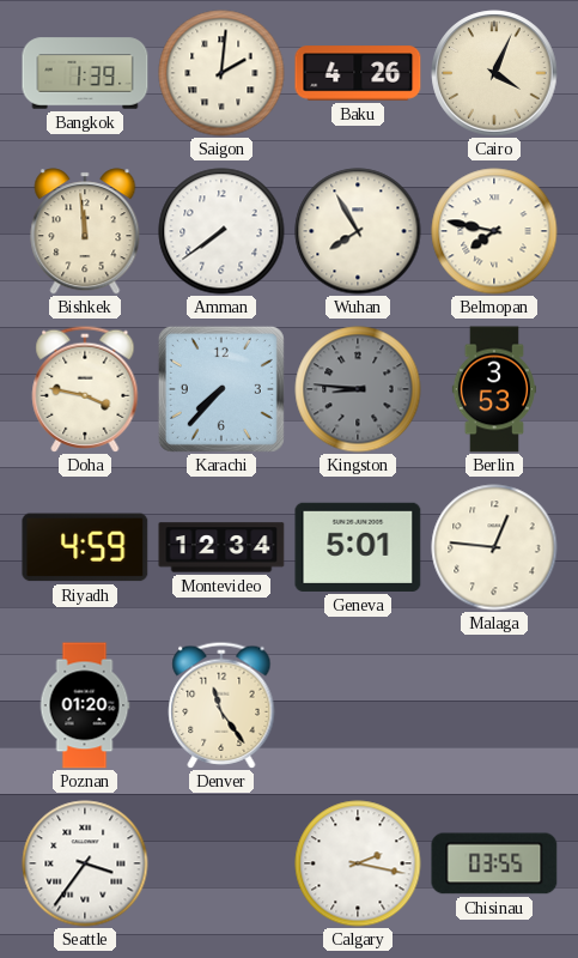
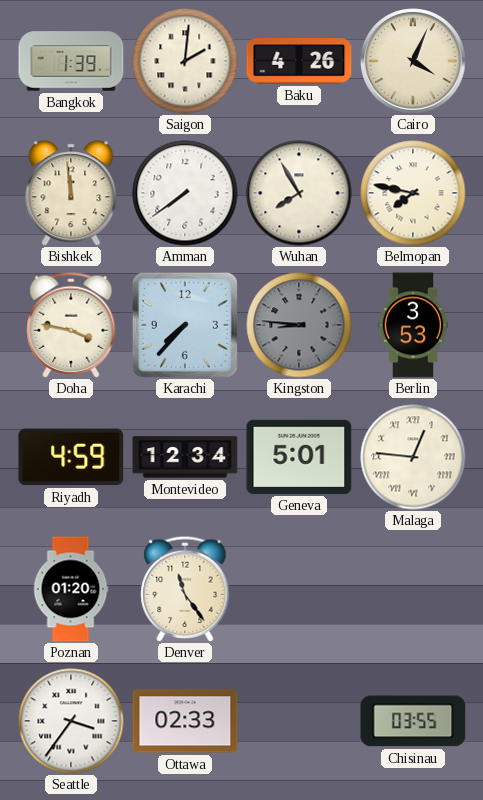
Malaga numerals: Arabic -> Roman (413, 457)
Ottawa: none -> 02:33 (185, 721)
Calgary: 2:17 -> none (358, 863)
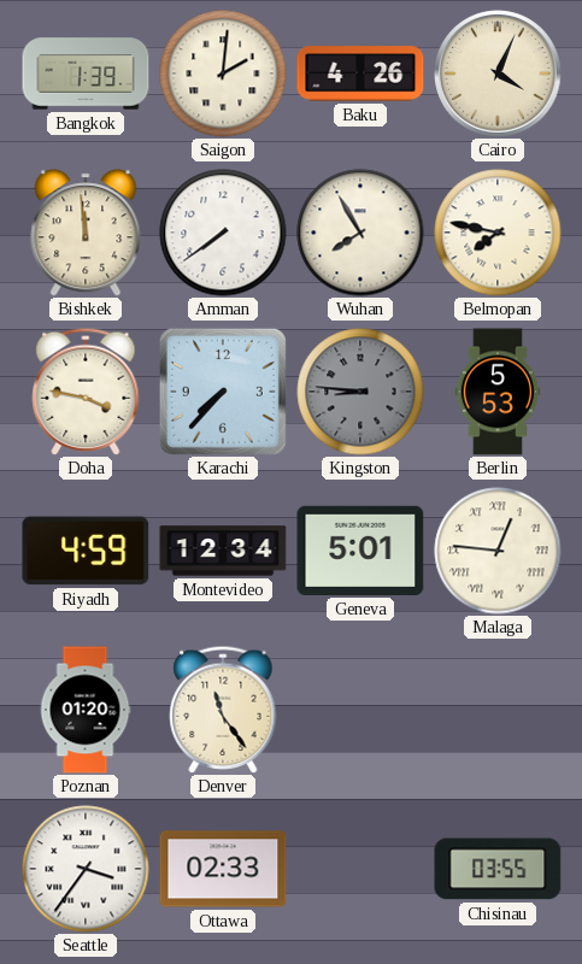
Berlin: 3:53 -> 5:53 (496, 392)
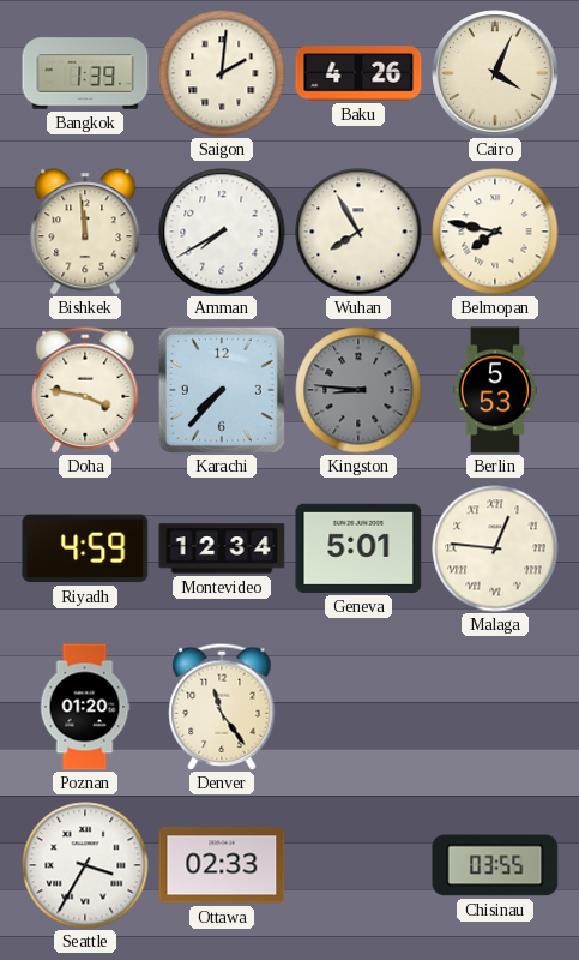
Amman: 7:39 -> 7:40 (222, 232)
Seattle: 3:36 -> 3:35 (85, 865)
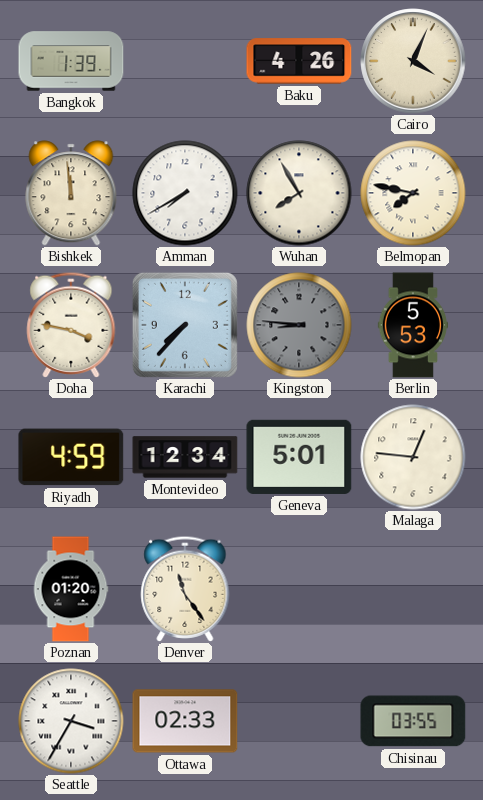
Saigon: 2:01 -> none (222, 73)
Malaga numerals: Roman -> Arabic (413, 457)
